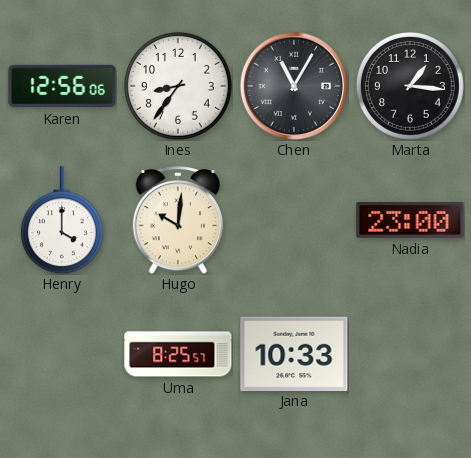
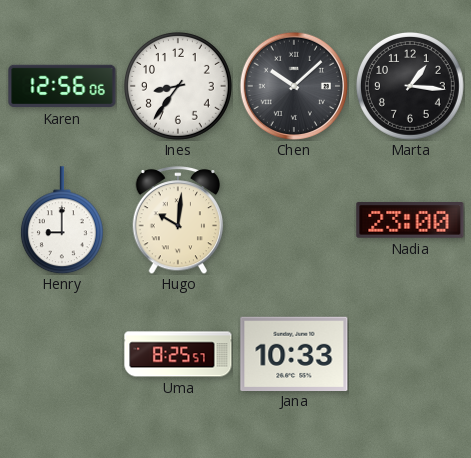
Chen: 11:05 -> 10:08 (293, 85)
Henry: 4:00 -> 9:00 (62, 220)
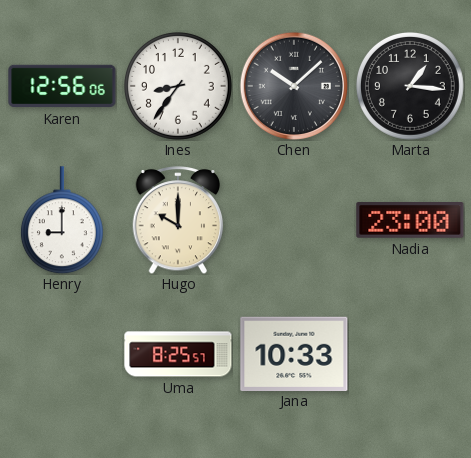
Hugo: 10:01 -> 10:00 (178, 220)
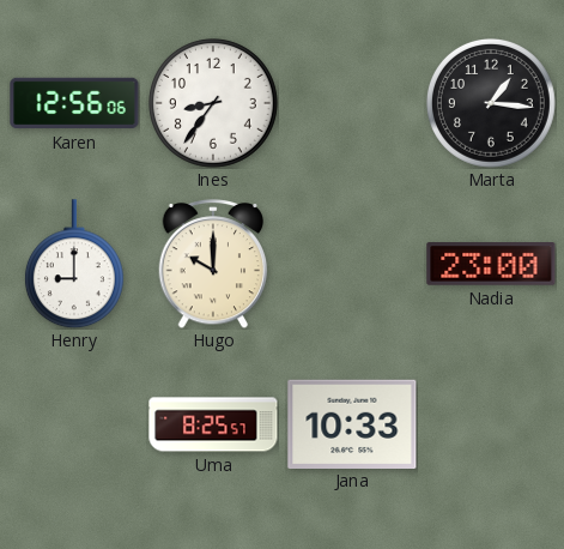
Chen: 10:08 -> none (293, 85)
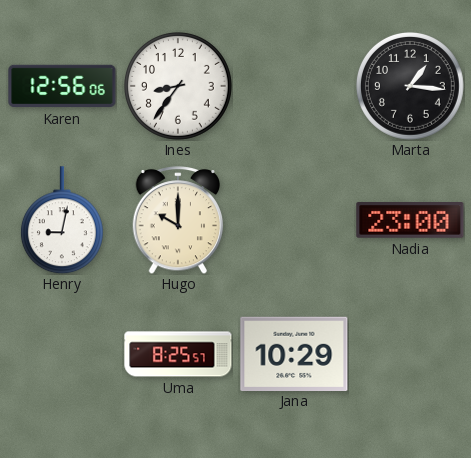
Henry: 9:00 -> 9:02 (62, 220)
Jana: 10:33 -> 10:29 (294, 353)
